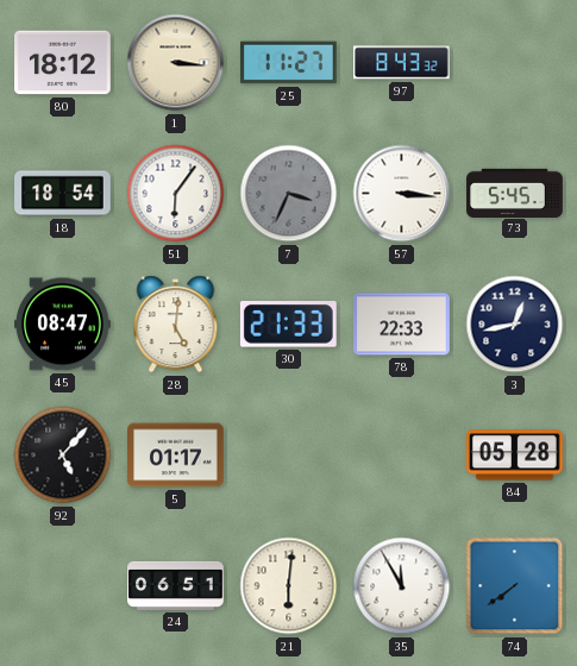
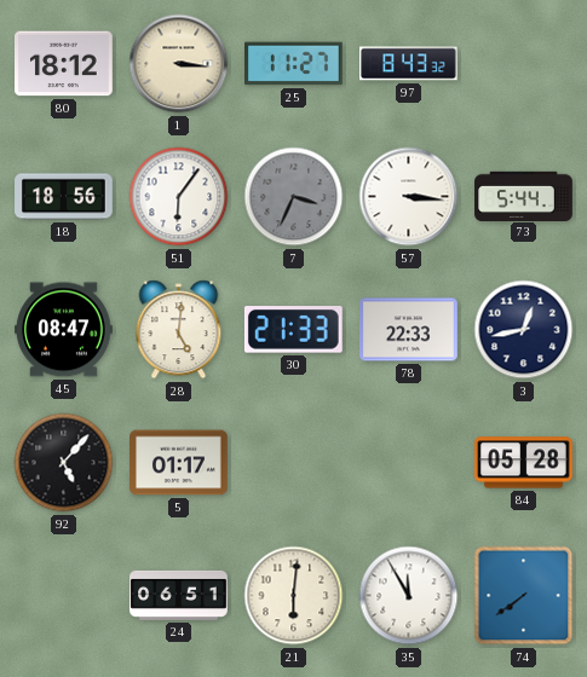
18: 18:54 -> 18:56 (64, 197)
73: 5:45 -> 5:44 (524, 196)
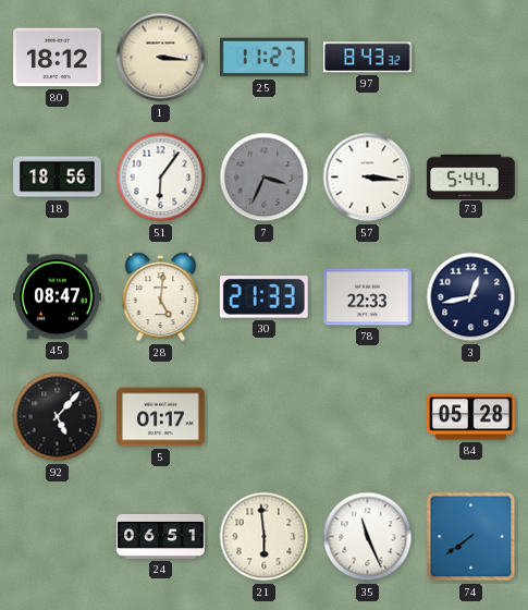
21: 6:01 -> 5:59 (265, 537)
35: 11:55 -> 11:26 (368, 537)
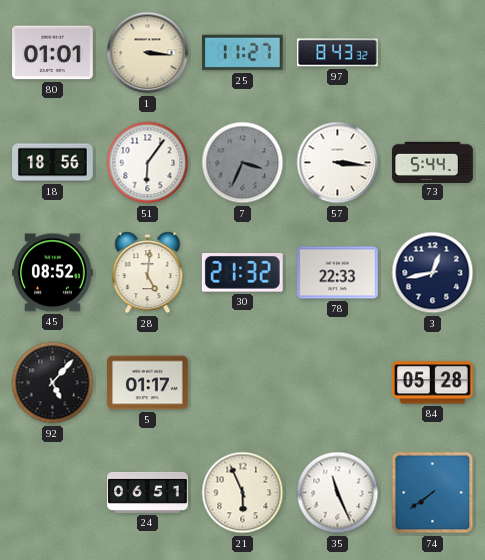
80: 18:12 -> 01:01 (53, 53)
45: 08:47 -> 08:52 (53, 273)
30: 21:33 -> 21:32 (242, 273)
21: 5:59 -> 5:56 (243, 493)
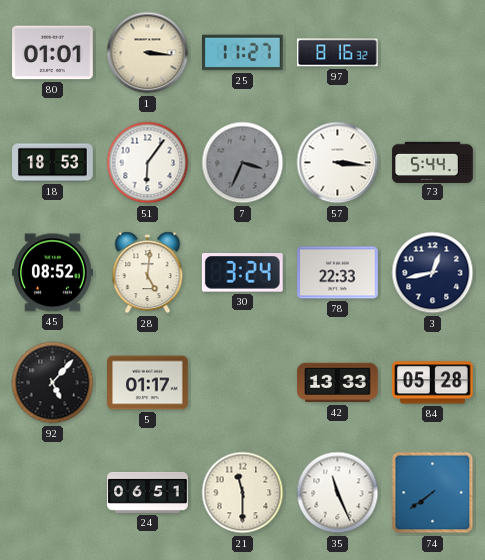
97: 8:43 -> 8:16 (338, 53)
18: 18:56 -> 18:53 (53, 163)
30: 21:32 -> 3:24 (242, 273)
42: none -> 13:33 (338, 383)
21: 5:56 -> 11:30 (243, 493)
